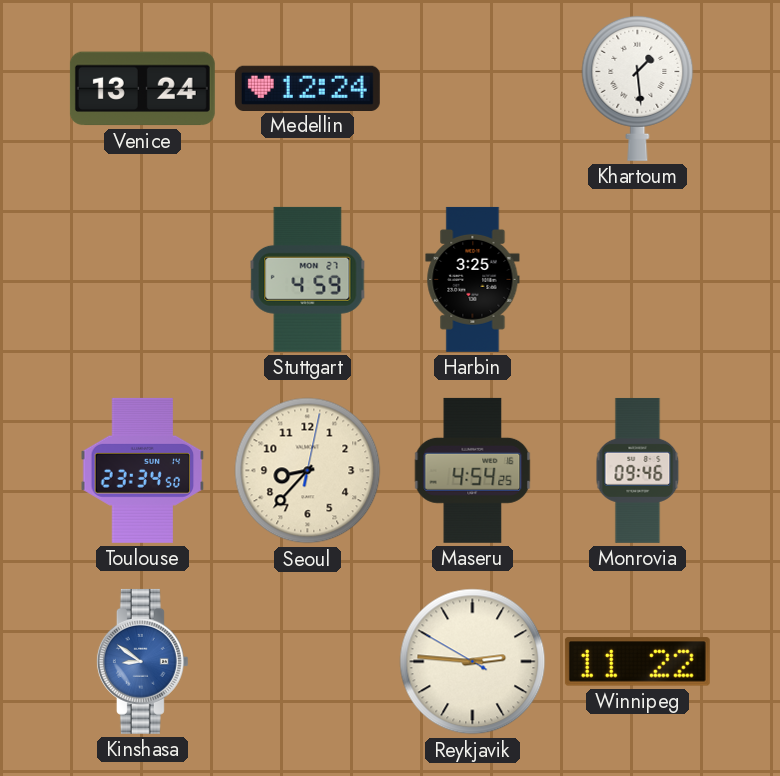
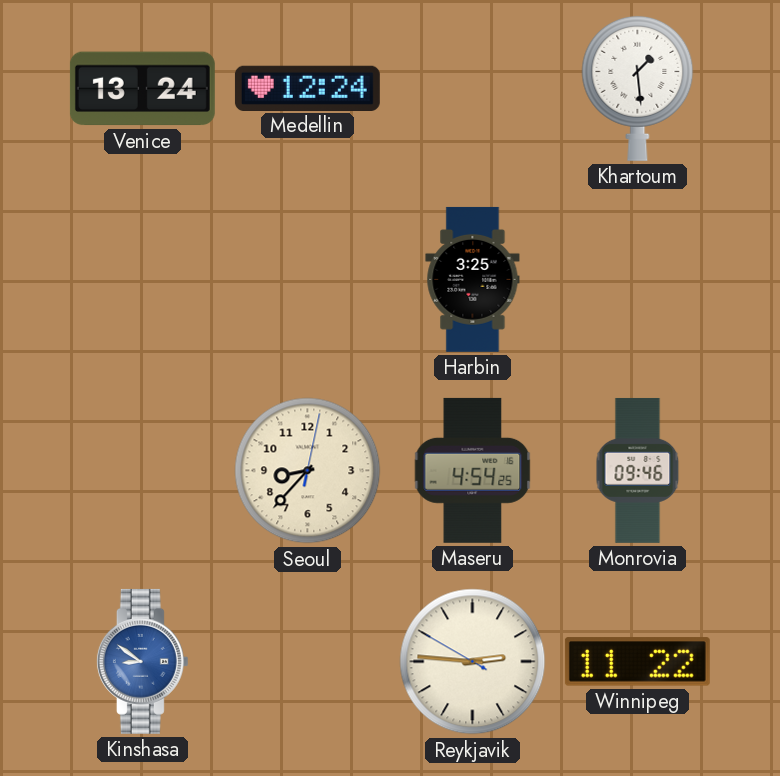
Stuttgart: 4:59 -> none (308, 279)
Toulouse: 23:34 -> none (143, 470)
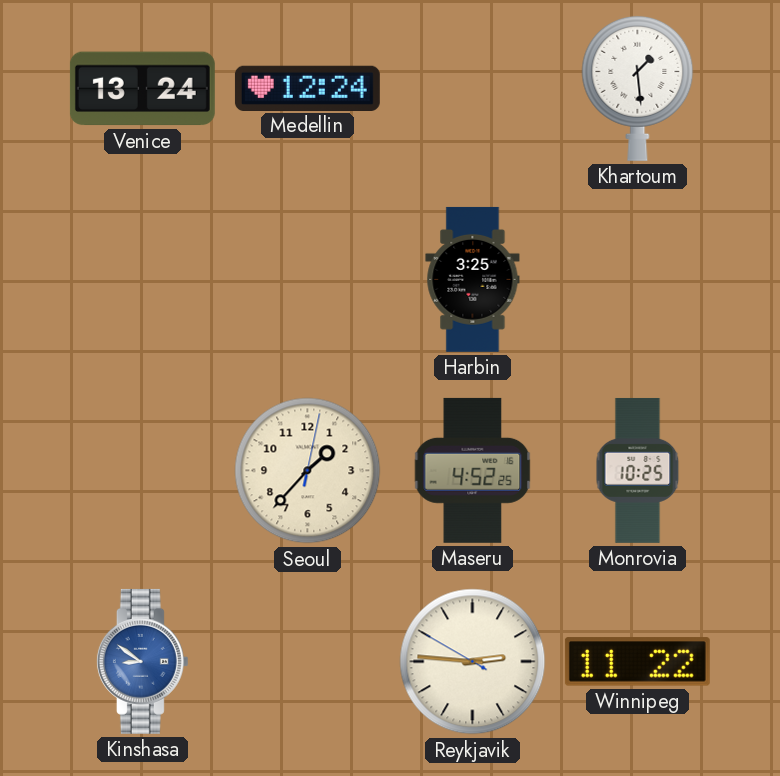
Seoul: 8:37 -> 1:37 (308, 471)
Maseru: 4:54 -> 4:52 (473, 470)
Monrovia: 09:46 -> 10:25 (638, 470)
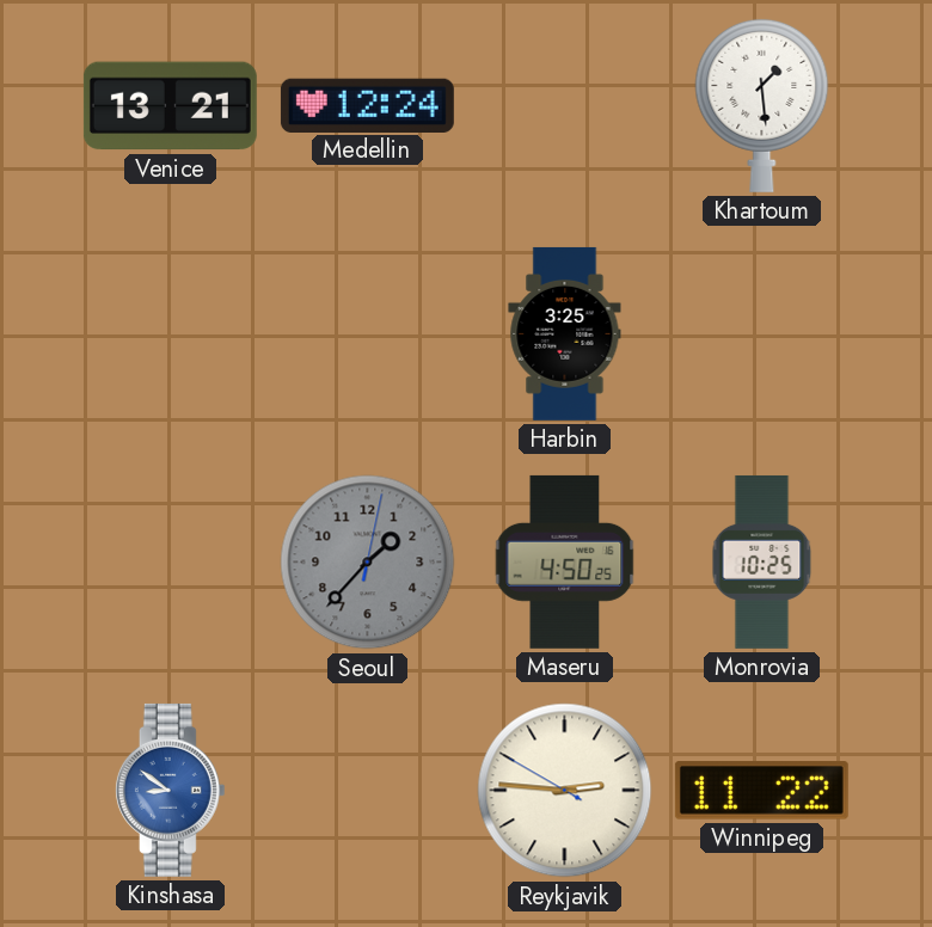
Venice: 13:24 -> 13:21 (170, 106)
Seoul dial: cream -> grey (368, 563)
Maseru: 4:52 -> 4:50 (565, 561)
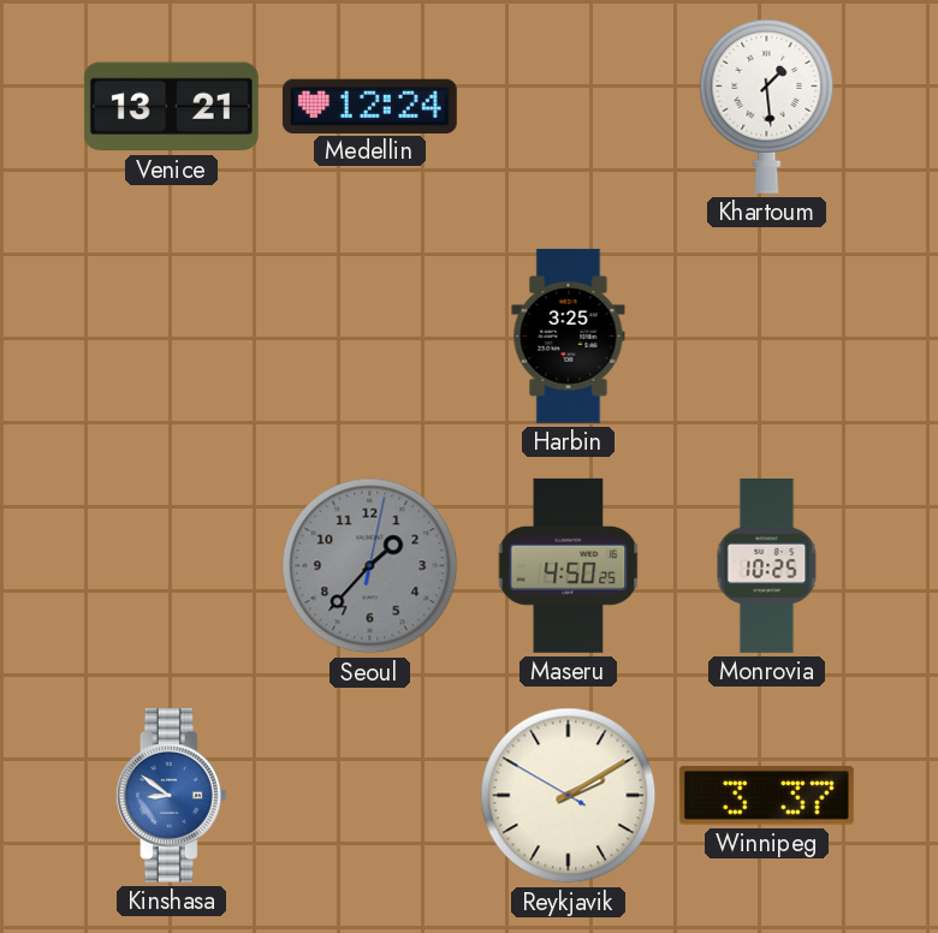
Reykjavik: 2:45 -> 2:09 (569, 796)
Winnipeg: 11:22 -> 3:37 (766, 796)
